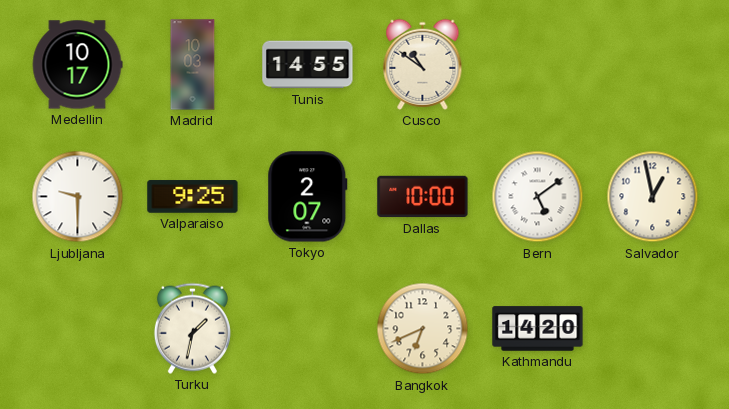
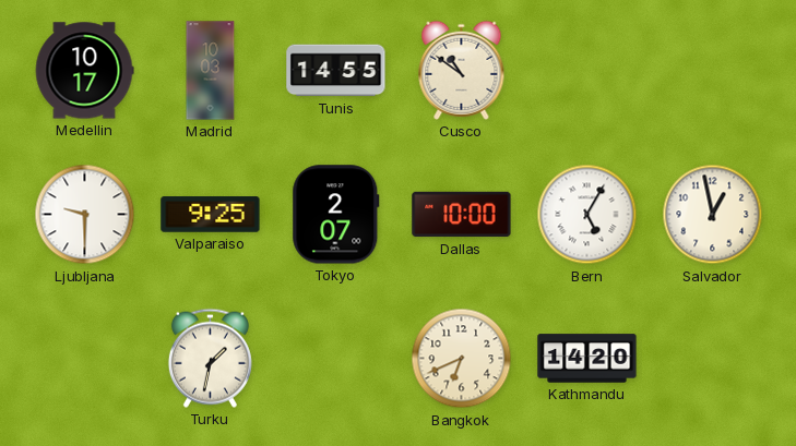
Bern: 5:09 -> 5:05 (587, 215)
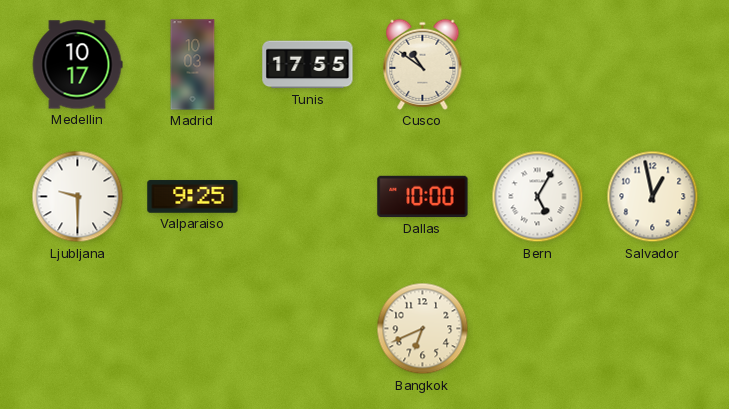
Tunis: 14:55 -> 17:55 (308, 65)
Tokyo: 2:07 -> none (336, 215)
Turku: 1:32 -> none (210, 358)
Kathmandu: 14:20 -> none (587, 359)
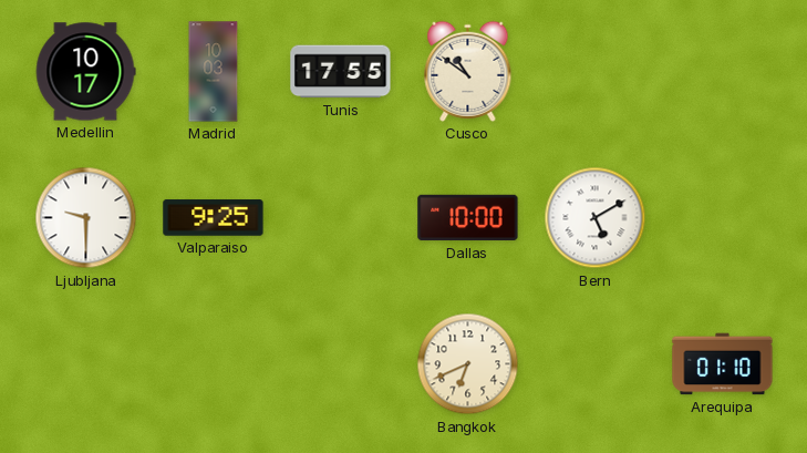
Bern: 5:05 -> 5:10 (596, 218)
Salvador: 12:58 -> none (653, 197)
Arequipa: none -> 01:10 (723, 364)
